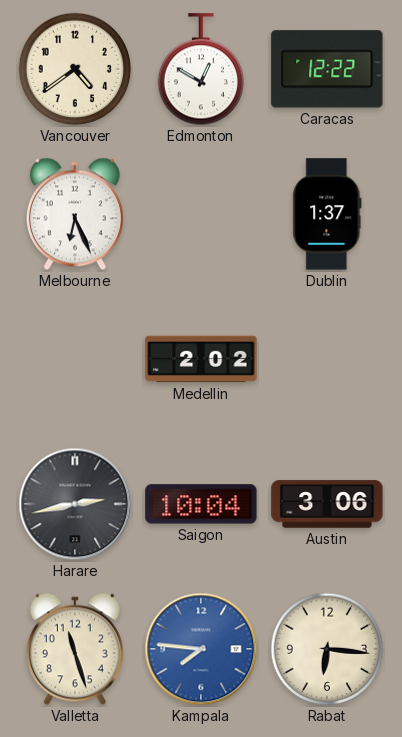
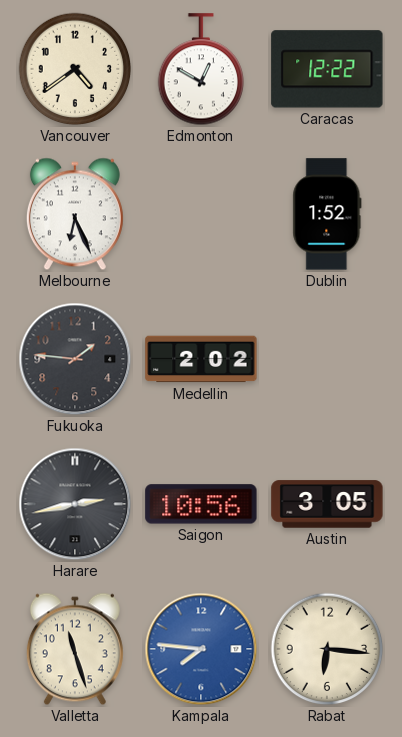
Dublin: 1:37 -> 1:52 (327, 214)
Fukuoka: none -> 1:46 (75, 359)
Saigon: 10:04 -> 10:56 (201, 504)
Austin: 3:06 -> 3:05 (327, 504)
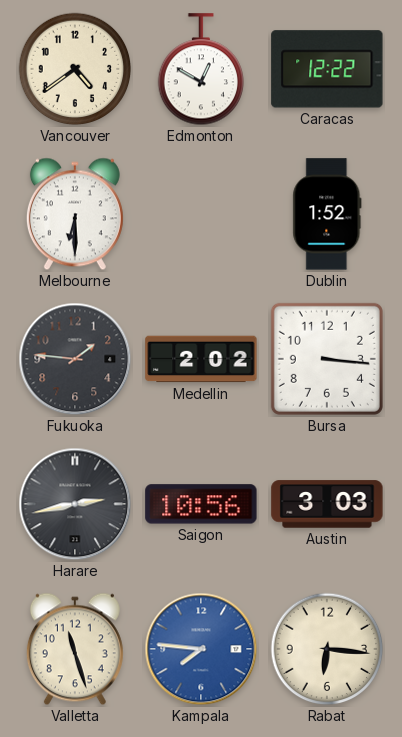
Melbourne: 6:26 -> 6:30 (75, 214)
Bursa: none -> 3:16 (327, 359)
Austin: 3:05 -> 3:03 (327, 504)
